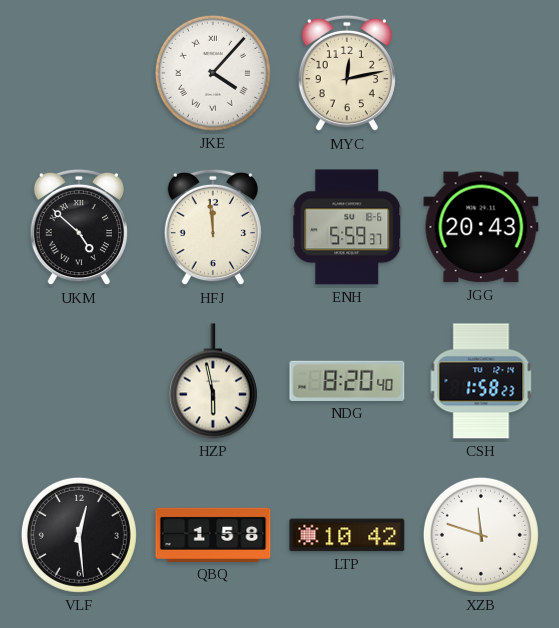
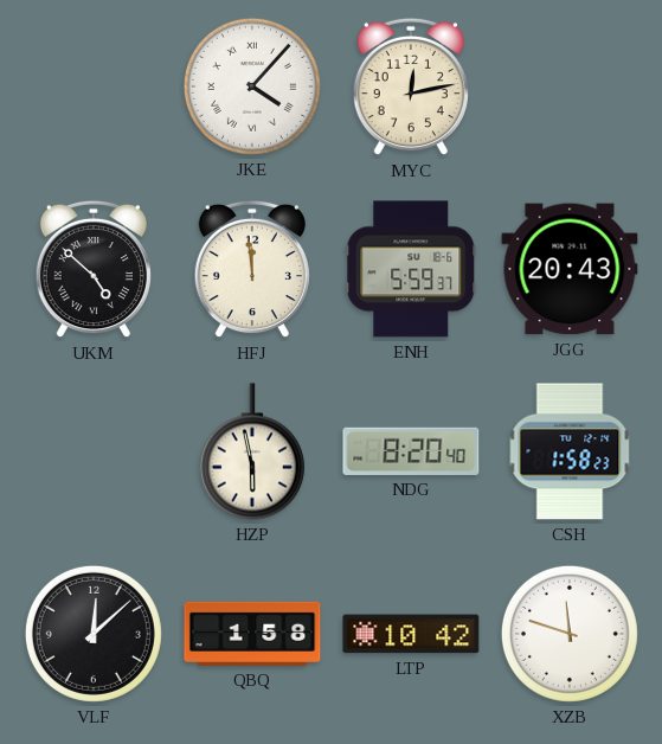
VLF: 12:29 -> 12:08 (94, 634)
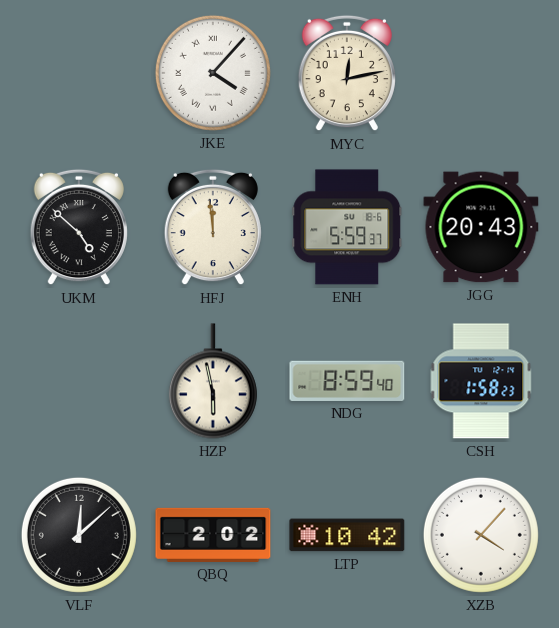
NDG: 8:20 -> 8:59 (347, 381)
QBQ: 1:58 -> 2:02 (213, 535)
XZB: 11:48 -> 4:07 (481, 535)
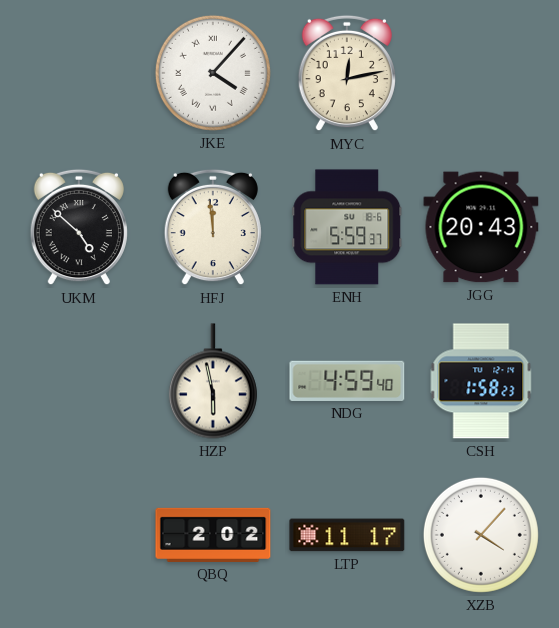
NDG: 8:59 -> 4:59 (347, 381)
VLF: 12:08 -> none (79, 535)
LTP: 10:42 -> 11:17 (347, 535)
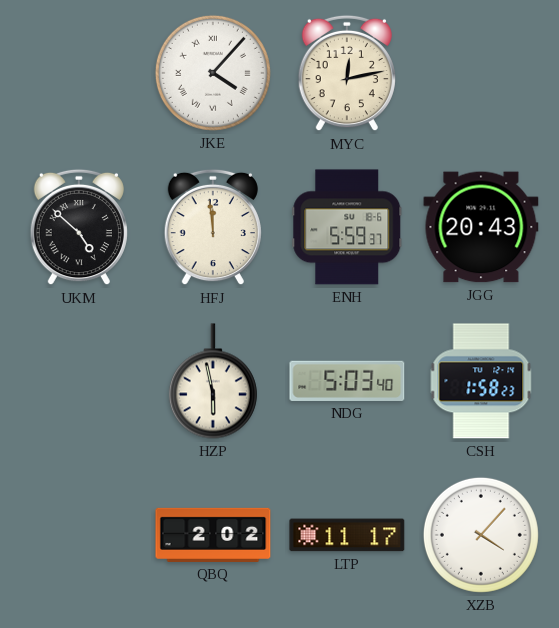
NDG: 4:59 -> 5:03 (347, 381)
